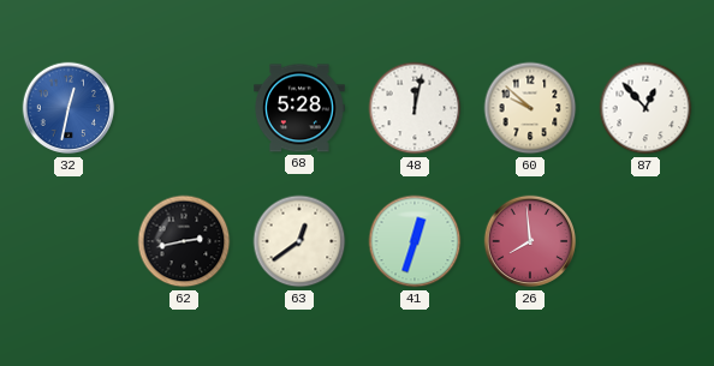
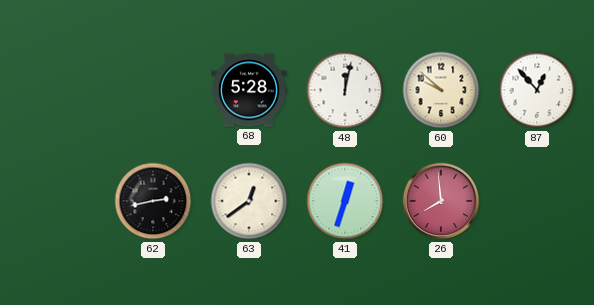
32: 12:32 -> none (69, 108)
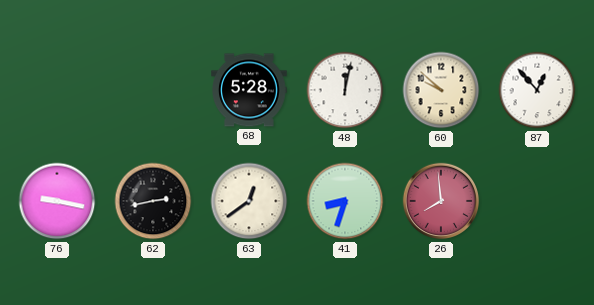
76: none -> 9:17 (57, 201)
41: 12:33 -> 8:33 (345, 201)
